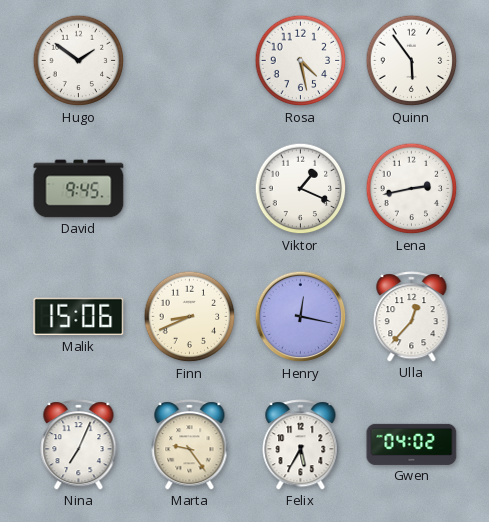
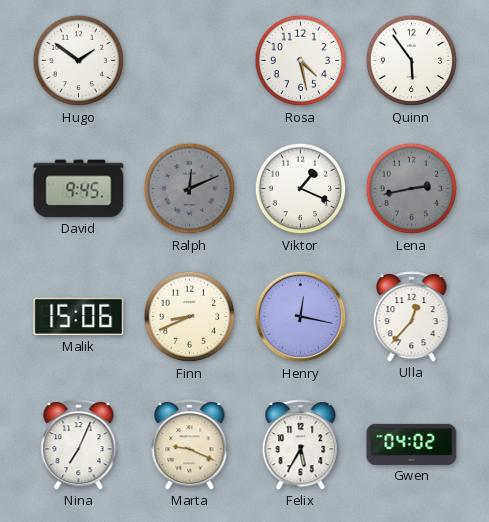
Ralph: none -> 12:11 (190, 189)
Lena dial: white -> grey (412, 189)
Marta: 9:24 -> 9:19 (190, 445)
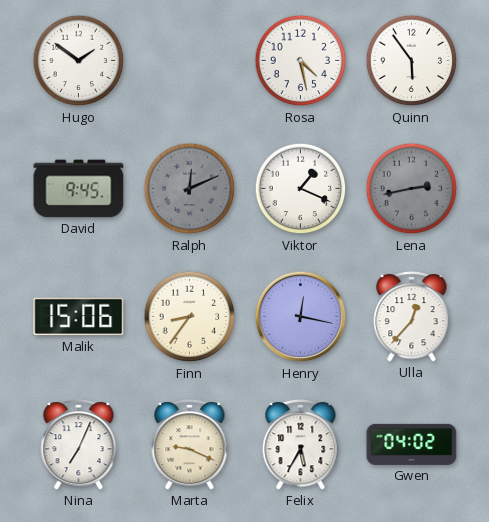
Finn: 8:41 -> 8:36 (190, 317)
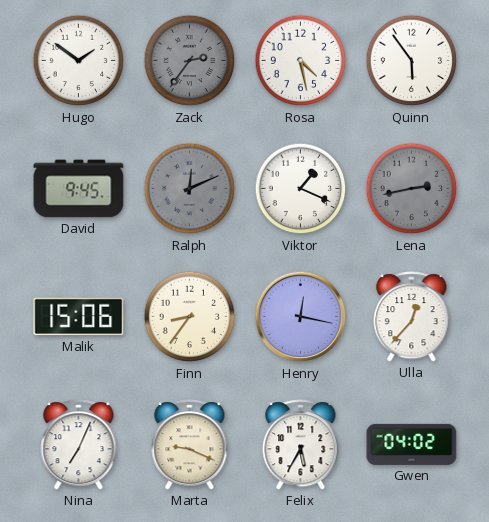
Zack: none -> 2:36 (190, 61)
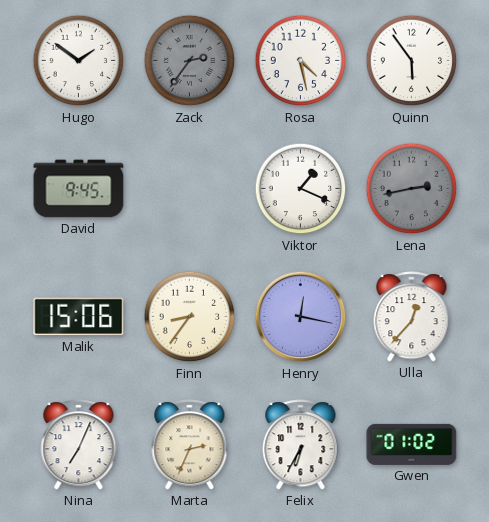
Ralph: 12:11 -> none (190, 189)
Marta: 9:19 -> 2:34 (190, 445)
Felix: 5:35 -> 6:35 (301, 445)
Gwen: 04:02 -> 01:02 (412, 444)
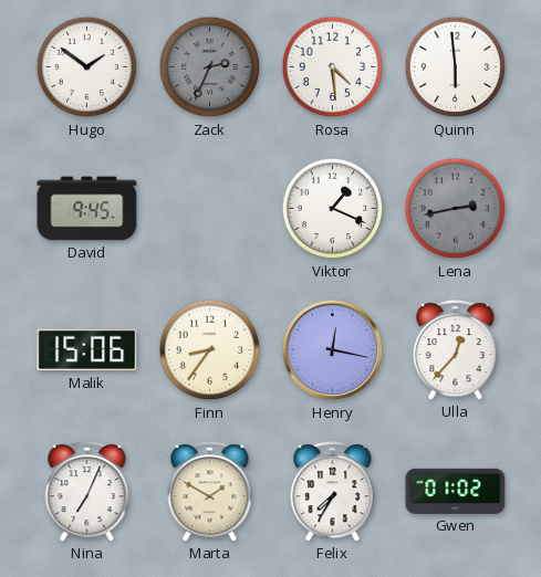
Zack: 2:36 -> 2:34 (210, 67)
Rosa: 4:28 -> 4:29 (333, 67)
Quinn: 5:54 -> 5:59 (456, 67)
Marta: 2:34 -> 1:50 (210, 492)
Felix: 6:35 -> 7:35 (333, 492)
